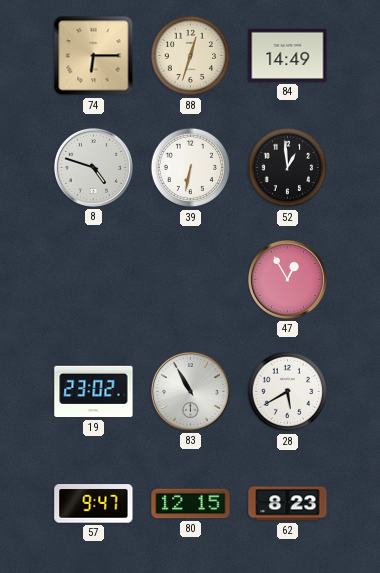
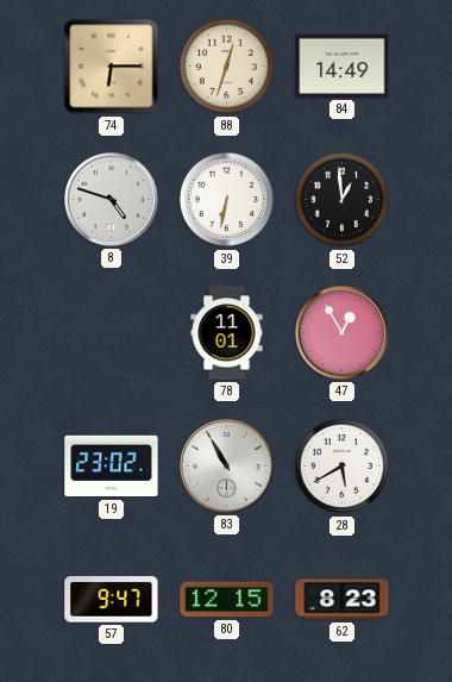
78: none -> 11:01 (227, 333)
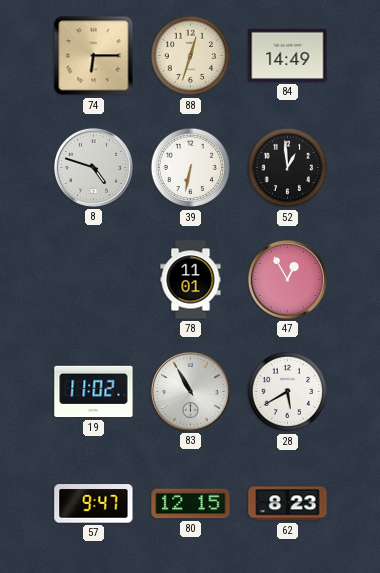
19: 23:02 -> 11:02 (94, 392)
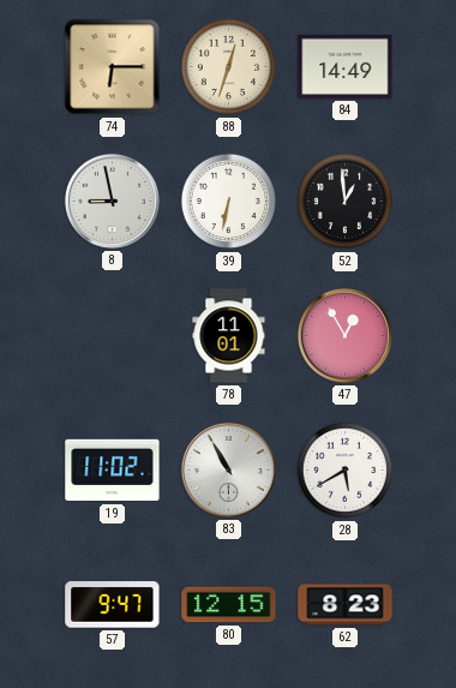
8: 4:48 -> 8:58 (112, 201)
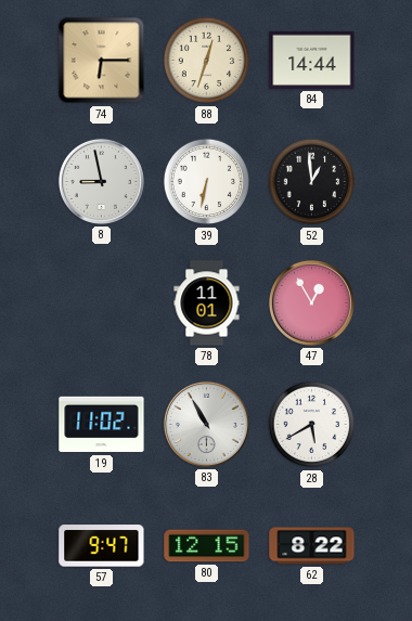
84: 14:49 -> 14:44 (312, 60)
62: 8:23 -> 8:22 (312, 546)
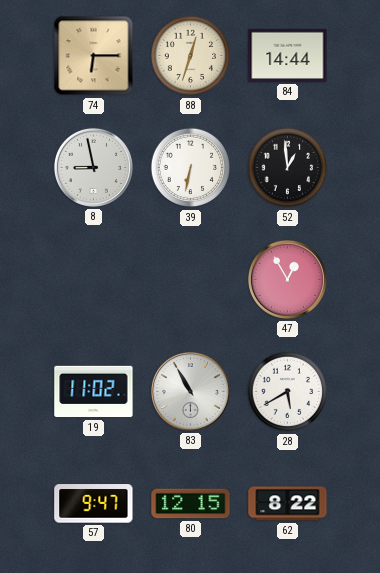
78: 11:01 -> none (207, 303)
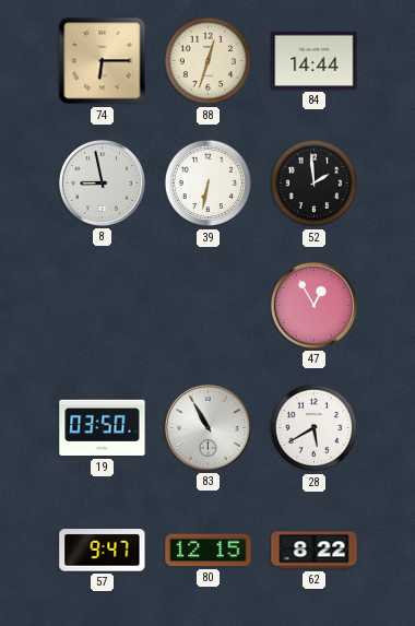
52: 12:59 -> 1:59 (315, 184)
19: 11:02 -> 03:50 (103, 428)
